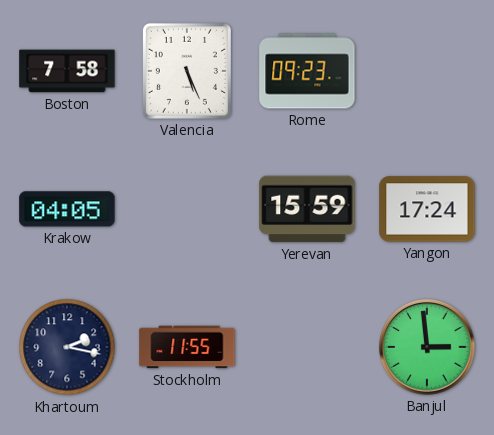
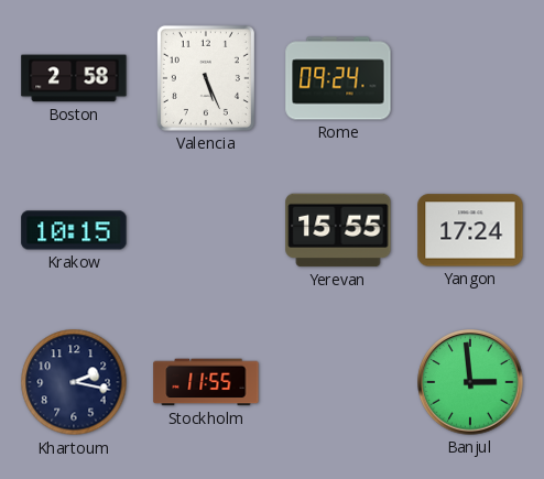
Boston: 7:58 -> 2:58 (74, 78)
Rome: 09:23 -> 09:24 (338, 78)
Krakow: 04:05 -> 10:15 (74, 230)
Yerevan: 15:59 -> 15:55 (338, 230)
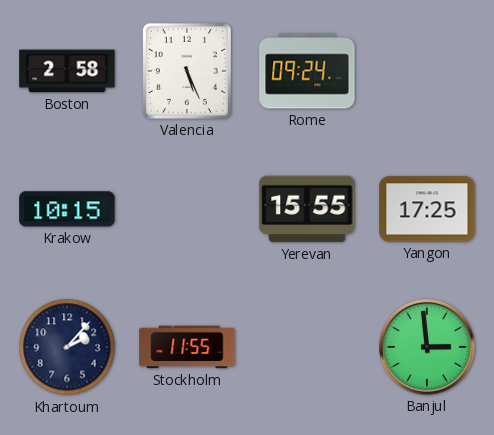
Yangon: 17:24 -> 17:25 (427, 209)
Khartoum: 2:17 -> 2:07 (67, 347)
